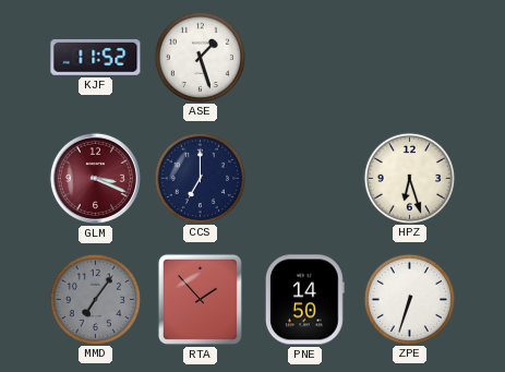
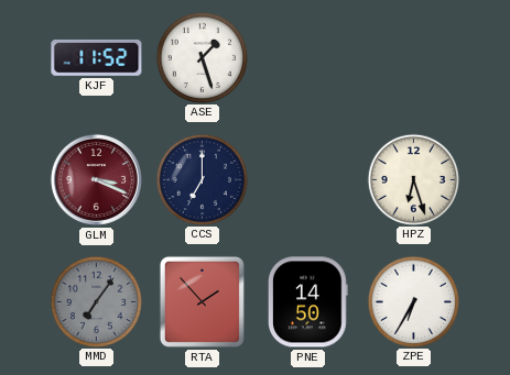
ZPE: 6:33 -> 6:35 (413, 301)
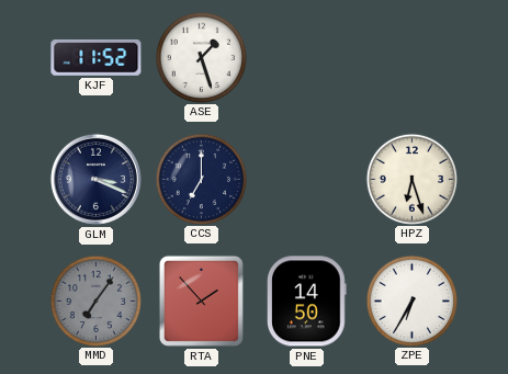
GLM dial: burgundy -> navy (95, 179)
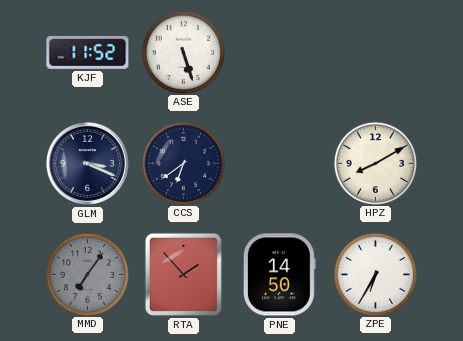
ASE: 1:27 -> 5:27 (183, 52)
CCS: 7:00 -> 6:39 (183, 163)
HPZ: 6:27 -> 8:10 (375, 163)
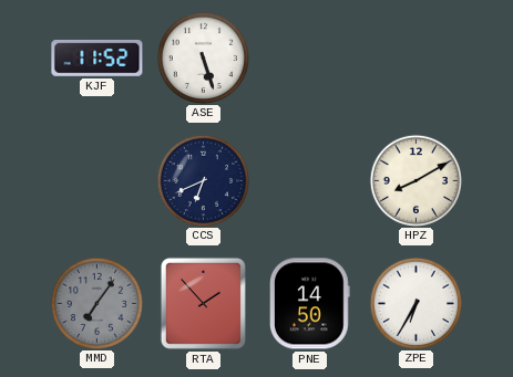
GLM: 3:19 -> none (87, 163)
CCS: 6:39 -> 6:41 (203, 180)
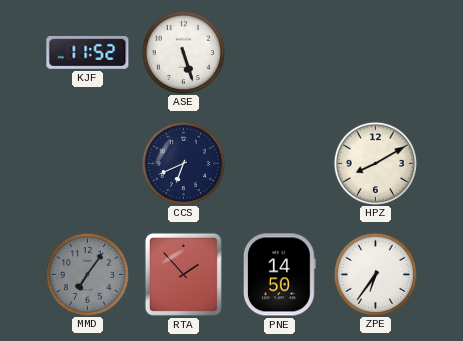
ZPE: 6:35 -> 6:36 (375, 274)
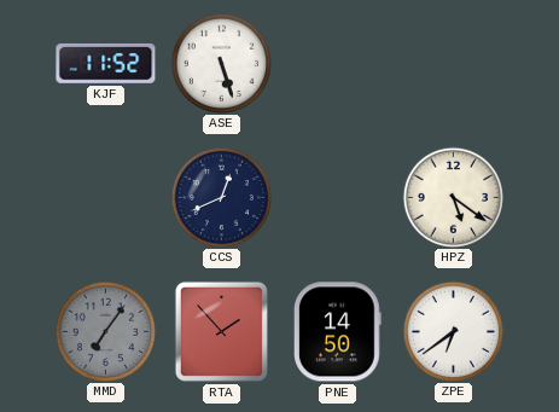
CCS: 6:41 -> 12:41 (221, 197)
HPZ: 8:10 -> 5:21 (453, 197)
ZPE: 6:36 -> 6:39 (453, 331)
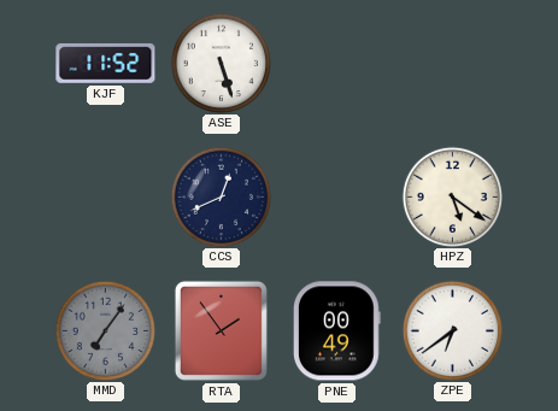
RTA: 1:53 -> 1:54 (221, 330)
PNE: 14:50 -> 00:49 (337, 331)
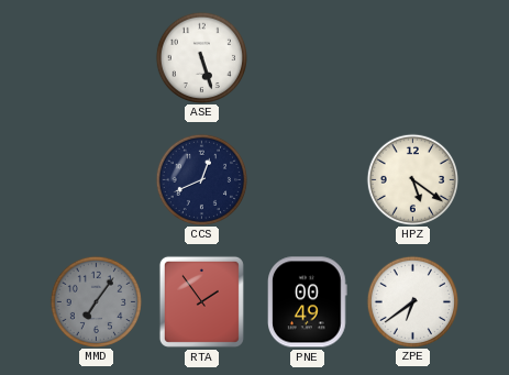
KJF: 11:52 -> none (106, 63)
